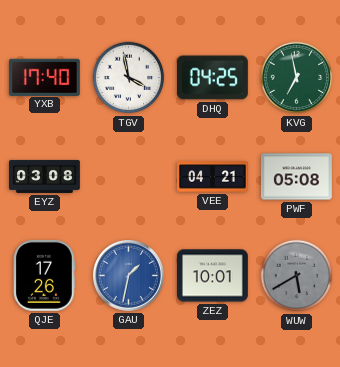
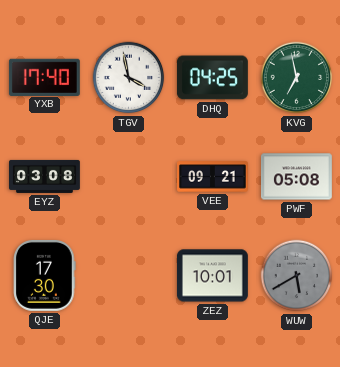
VEE: 04:21 -> 09:21 (213, 177)
QJE: 17:26 -> 17:30 (45, 275)
GAU: 1:32 -> none (129, 276)
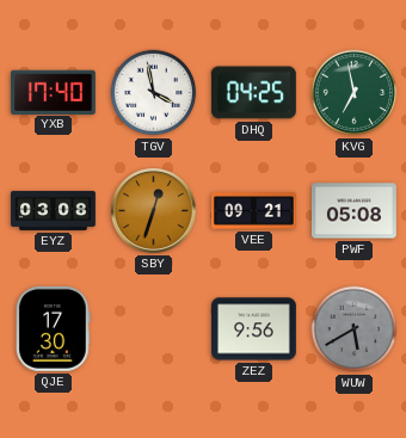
SBY: none -> 12:33 (154, 211)
ZEZ: 10:01 -> 9:56 (253, 329)
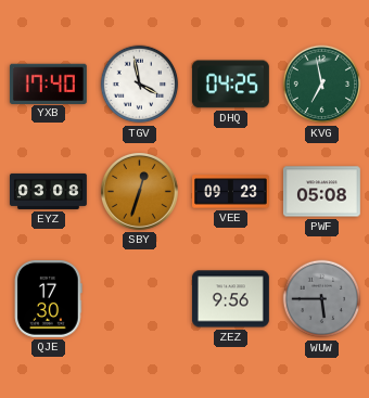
VEE: 09:21 -> 09:23 (231, 192)
WUW: 5:40 -> 5:45 (322, 299)
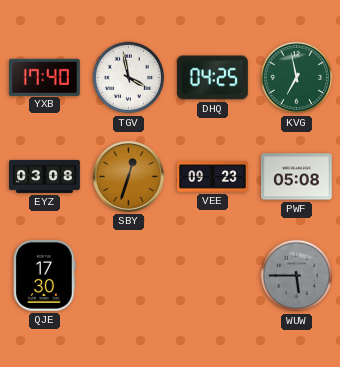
ZEZ: 9:56 -> none (230, 299)
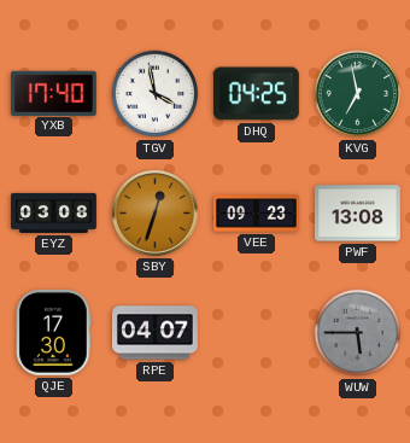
PWF: 05:08 -> 13:08 (358, 214)
RPE: none -> 04:07 (154, 333)
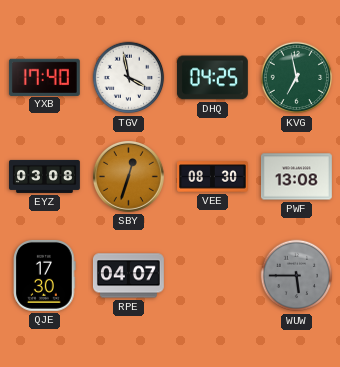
VEE: 09:23 -> 08:30 (213, 177)
